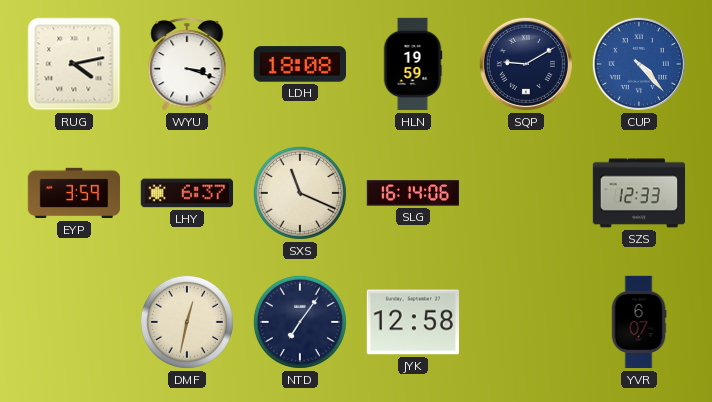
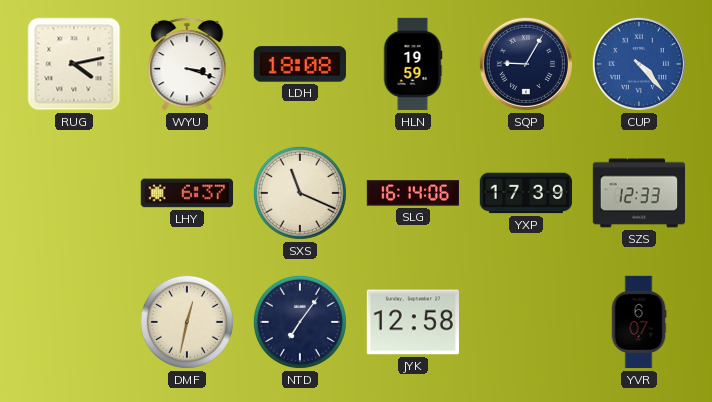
SQP: 9:10 -> 9:05 (526, 64)
EYP: 3:59 -> none (74, 193)
YXP: none -> 17:39 (525, 193)
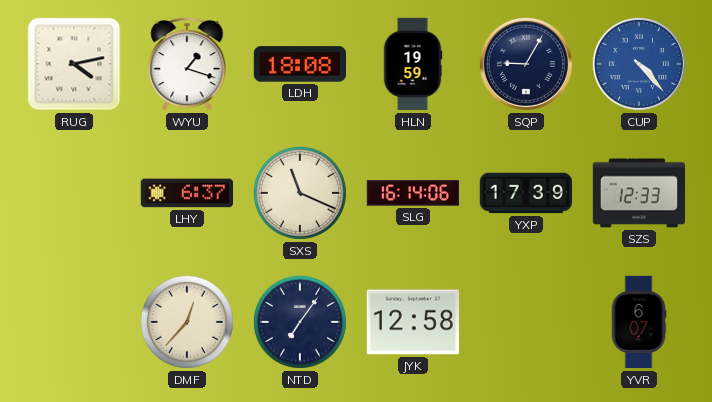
WYU: 3:18 -> 1:18 (187, 64)
DMF: 12:32 -> 12:37 (187, 322)
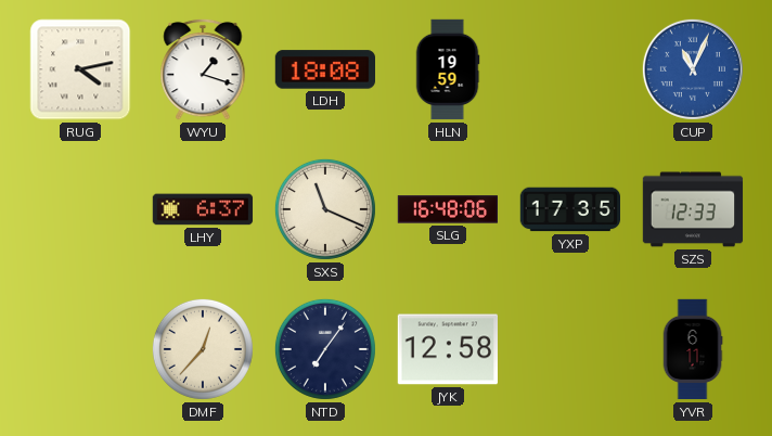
SQP: 9:05 -> none (526, 64)
CUP: 4:23 -> 11:04 (693, 69)
SLG: 16:14 -> 16:48 (448, 209)
YXP: 17:39 -> 17:35 (569, 209)
YVR: 6:07 -> 6:11 (693, 349)
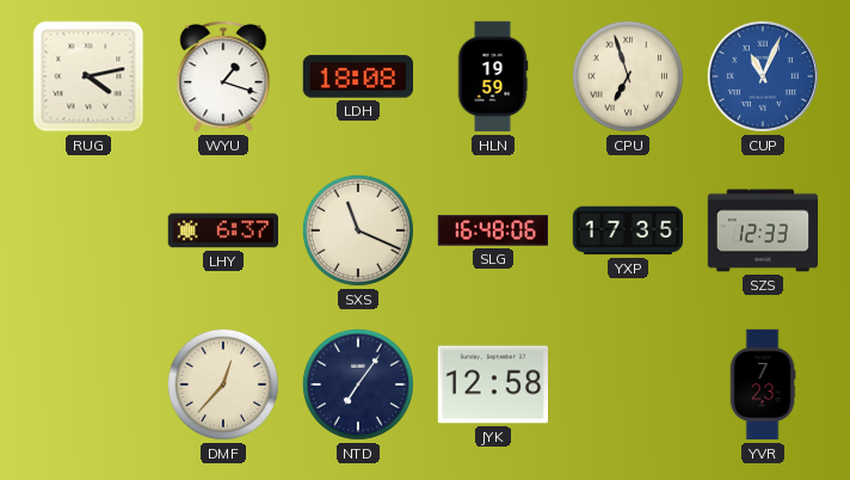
CPU: none -> 6:57 (628, 76)
YVR: 6:11 -> 7:23 (763, 384)
